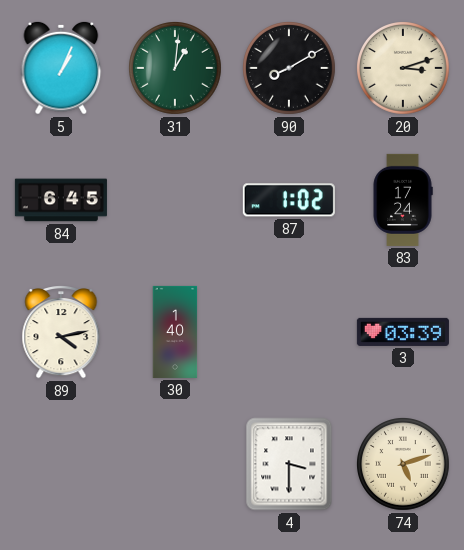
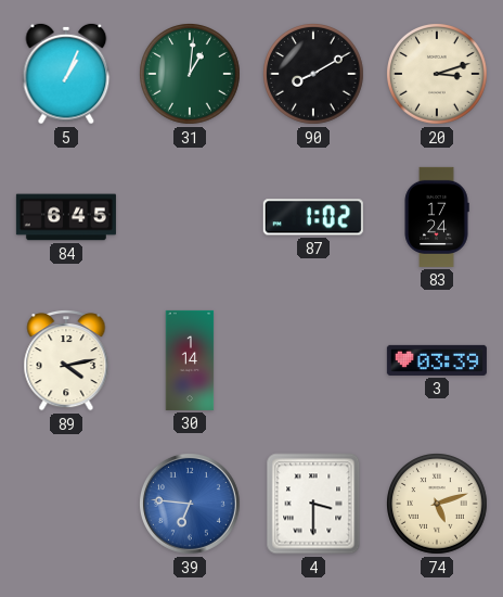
30: 1:40 -> 1:14 (190, 360)
39: none -> 6:46 (190, 504)
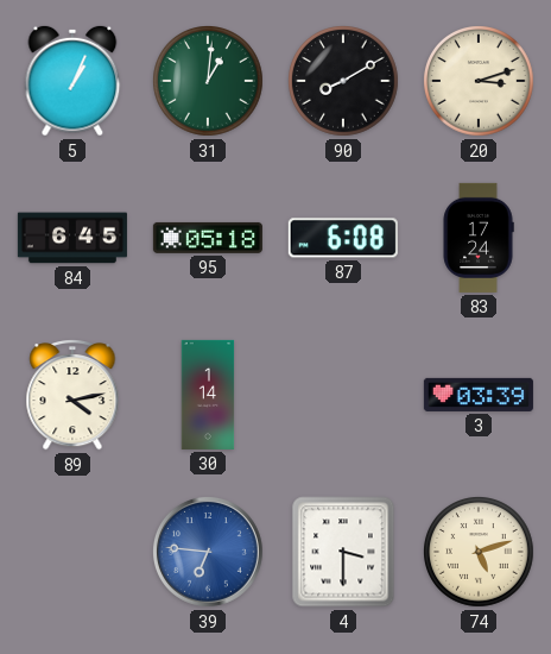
95: none -> 05:18 (208, 238)
87: 1:02 -> 6:08 (343, 238)
